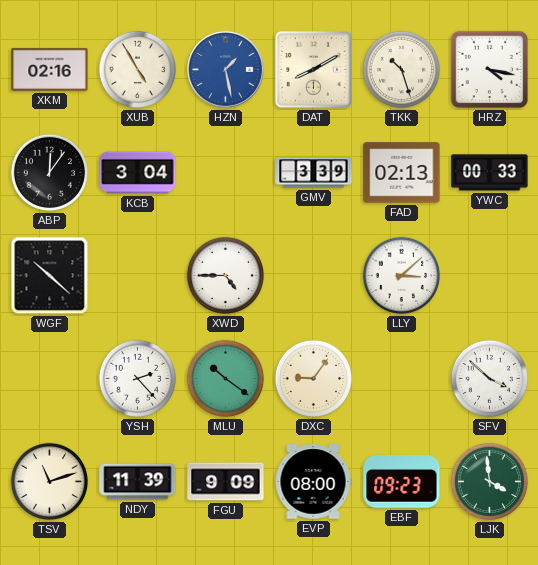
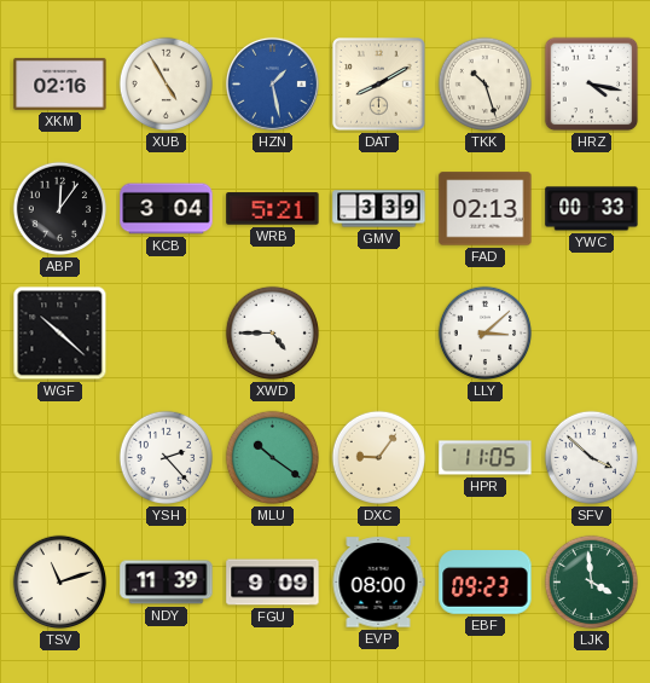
WRB: none -> 5:21 (273, 209)
HPR: none -> 11:05 (486, 458)
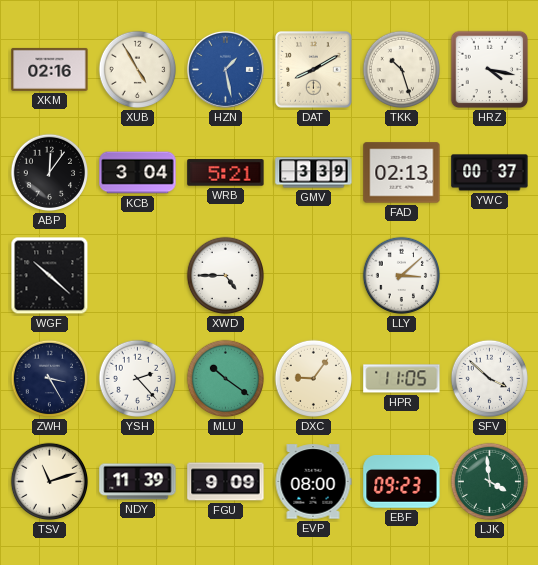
YWC: 00:33 -> 00:37 (490, 173)
ZWH: none -> 3:25 (50, 379)
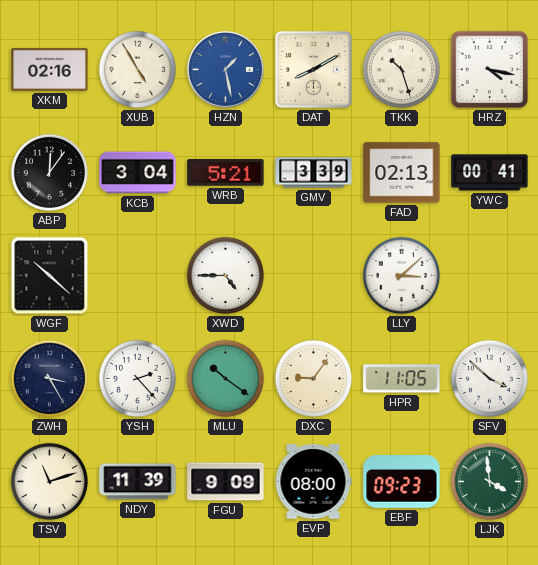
YWC: 00:37 -> 00:41 (490, 173)
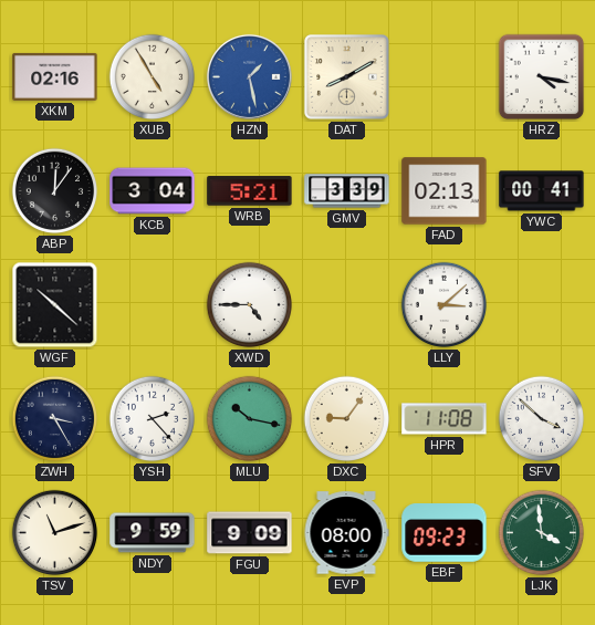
TKK: 10:27 -> none (402, 70)
MLU: 10:21 -> 10:17 (250, 419)
HPR: 11:05 -> 11:08 (445, 419)
NDY: 11:39 -> 9:59 (153, 533)
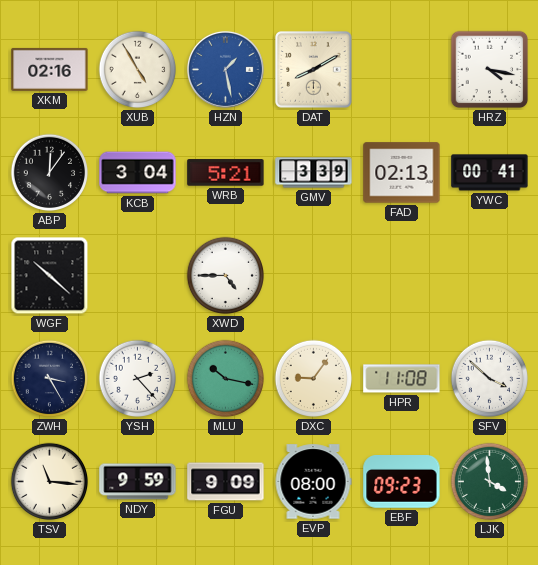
LLY: 3:08 -> none (445, 305)
TSV: 11:12 -> 11:16 (50, 482)
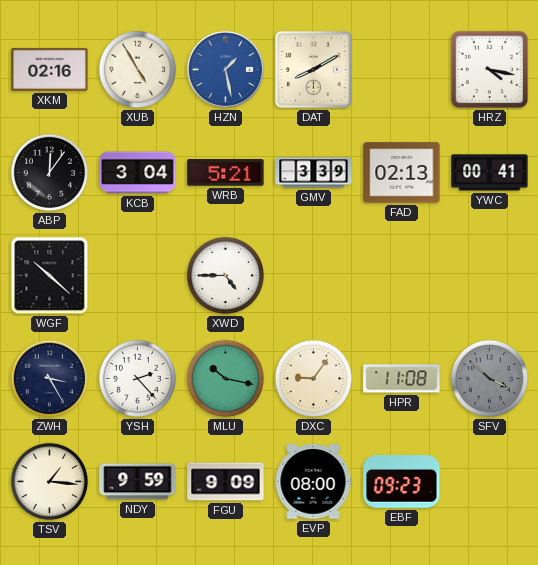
SFV dial: white -> grey (490, 379)
TSV: 11:16 -> 1:16 (50, 482)
LJK: 3:59 -> none (490, 482)
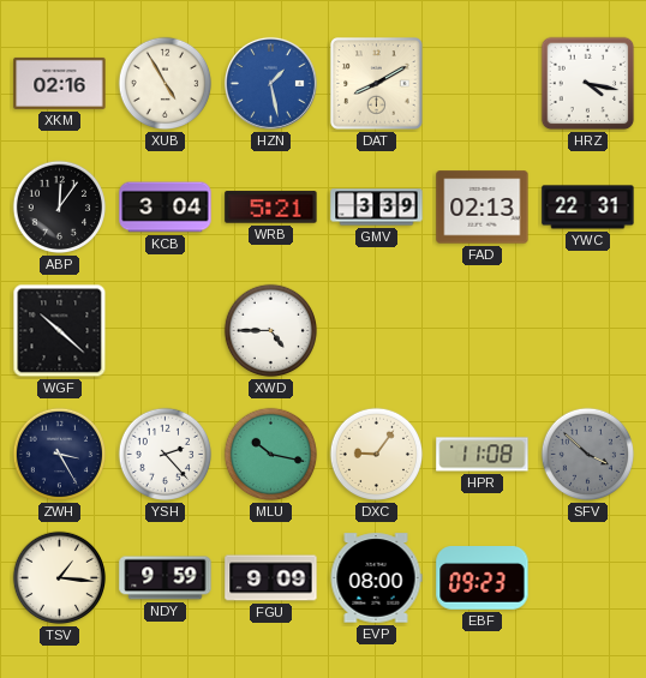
YWC: 00:41 -> 22:31 (588, 208)
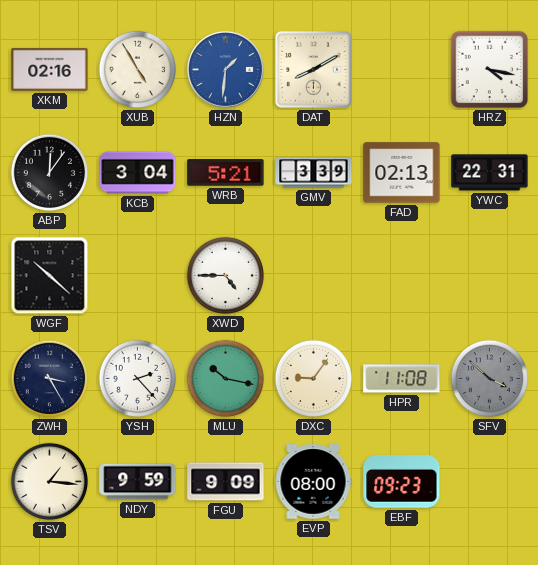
HZN: 1:28 -> 1:31 (225, 69)
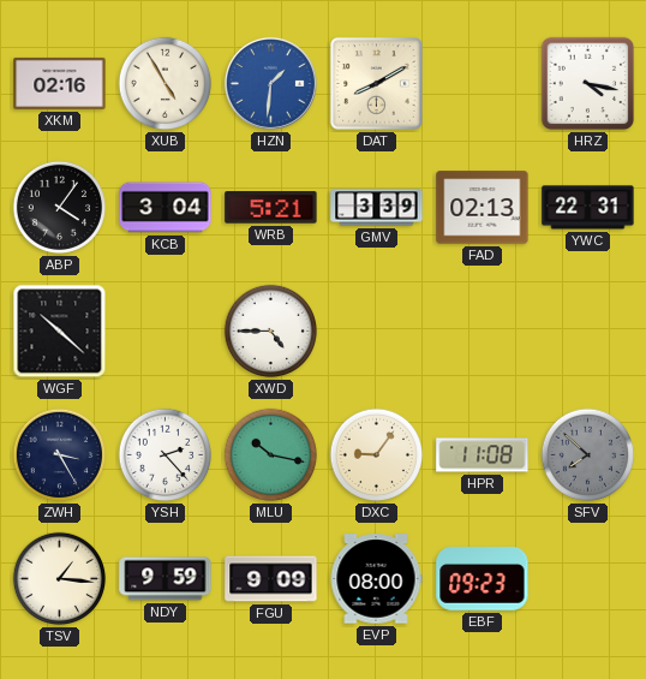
ABP: 12:06 -> 4:06 (60, 208)
SFV: 3:52 -> 7:52 (588, 455)
